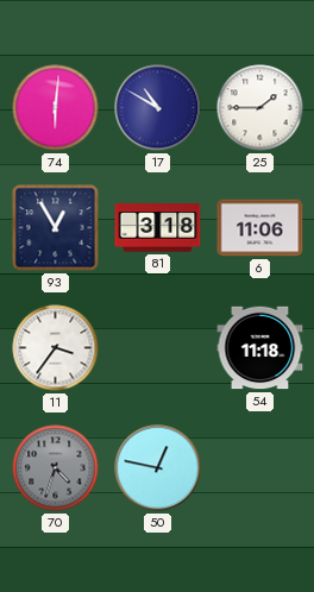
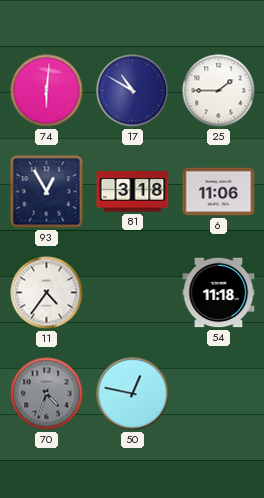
11: 3:36 -> 4:36 (47, 293)
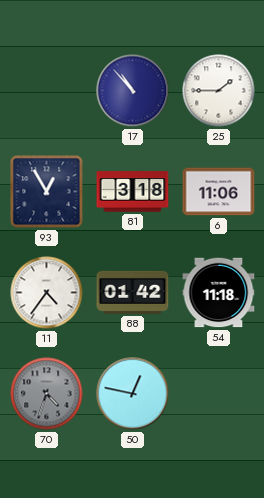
74: 6:01 -> none (47, 91)
17: 10:50 -> 10:53 (133, 91)
88: none -> 01:42 (133, 292)
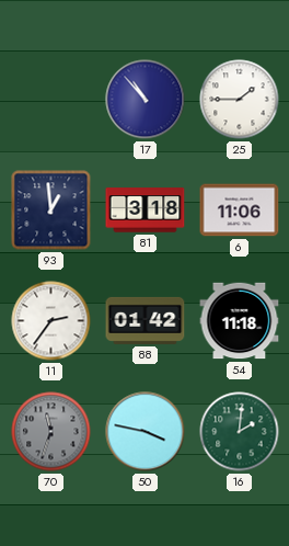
93: 12:55 -> 12:59 (51, 211)
11: 4:36 -> 2:36 (51, 321)
70: 4:33 -> 11:33 (51, 432)
50: 12:47 -> 3:47 (146, 432)
16: none -> 2:01 (240, 432)
